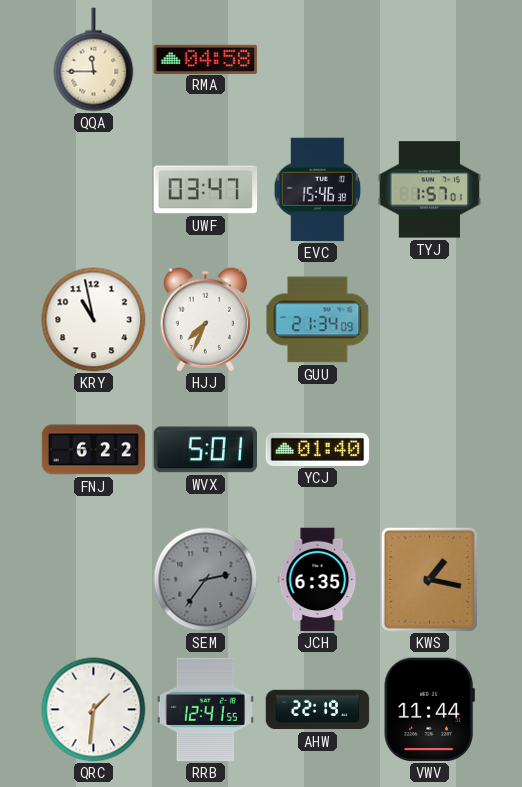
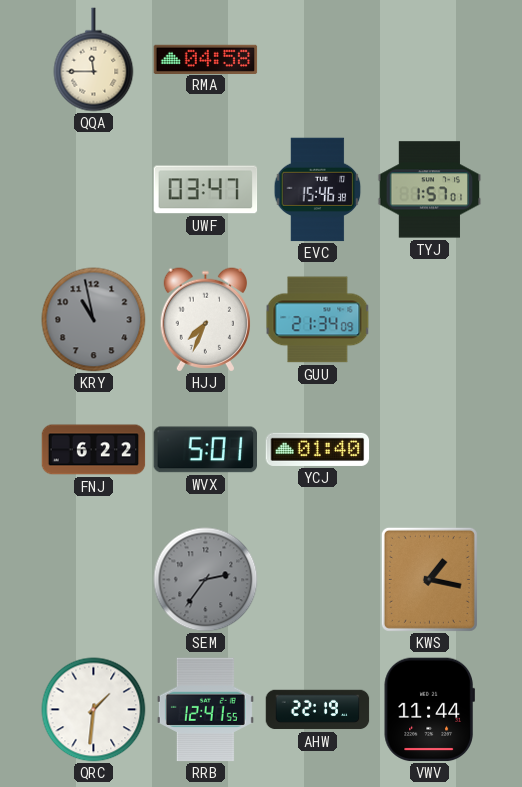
KRY dial: white -> grey (94, 320)
JCH: 6:35 -> none (318, 580)
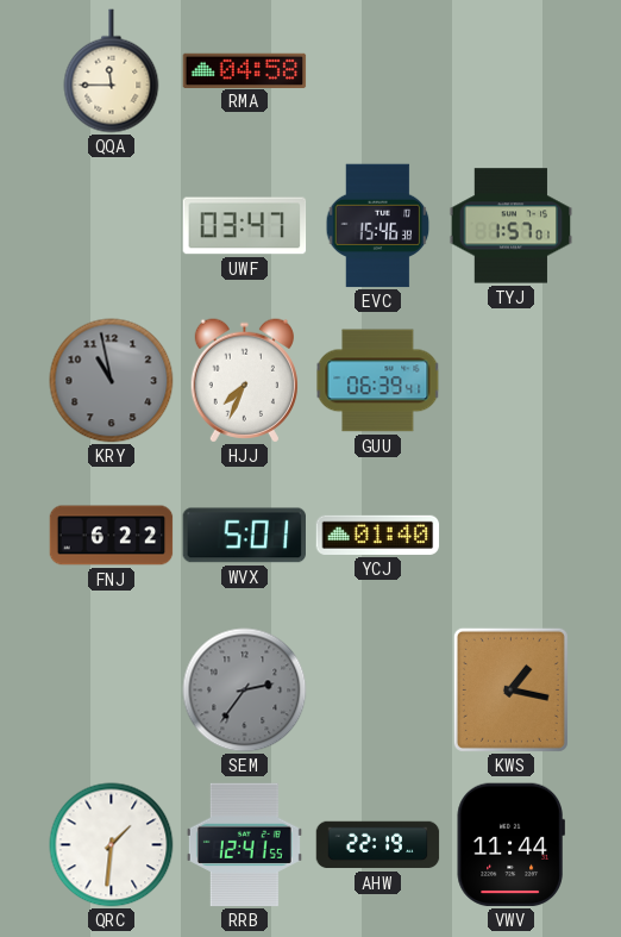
GUU: 21:34 -> 06:39 (378, 381)
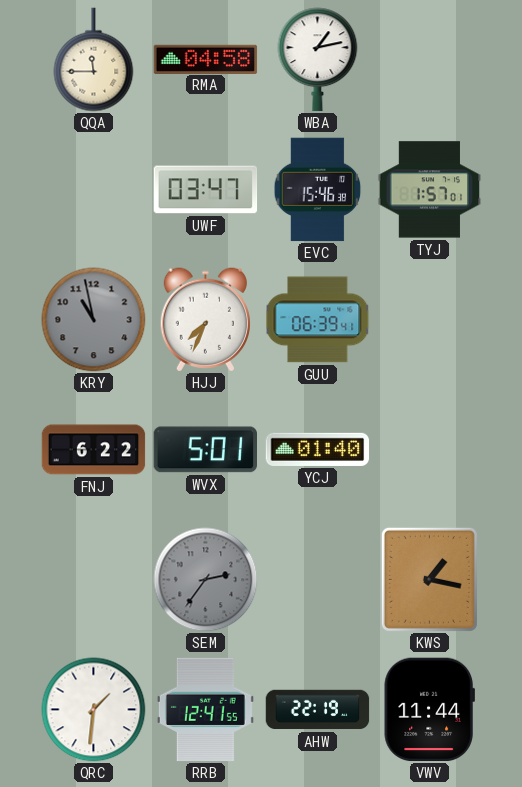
WBA: none -> 1:13 (318, 60)
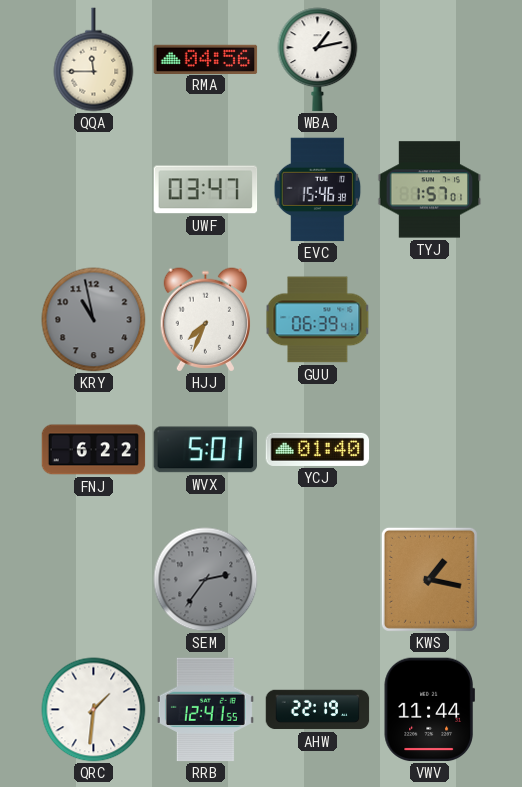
RMA: 04:58 -> 04:56 (206, 59)
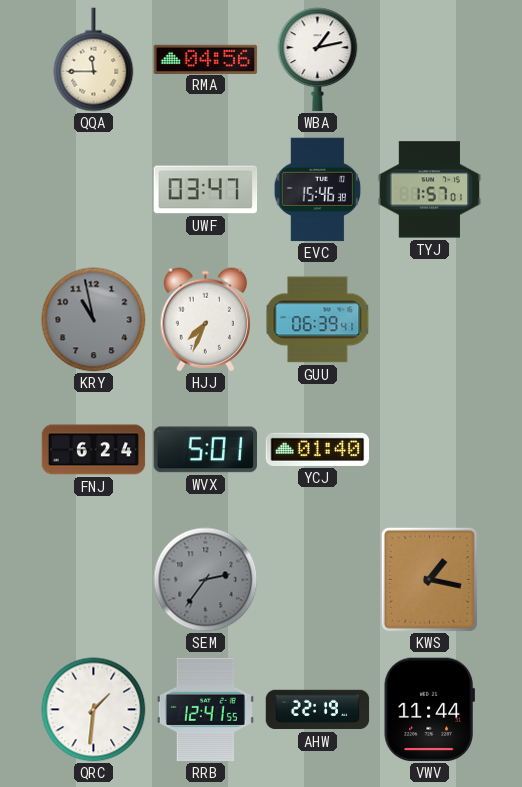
FNJ: 6:22 -> 6:24 (94, 450)
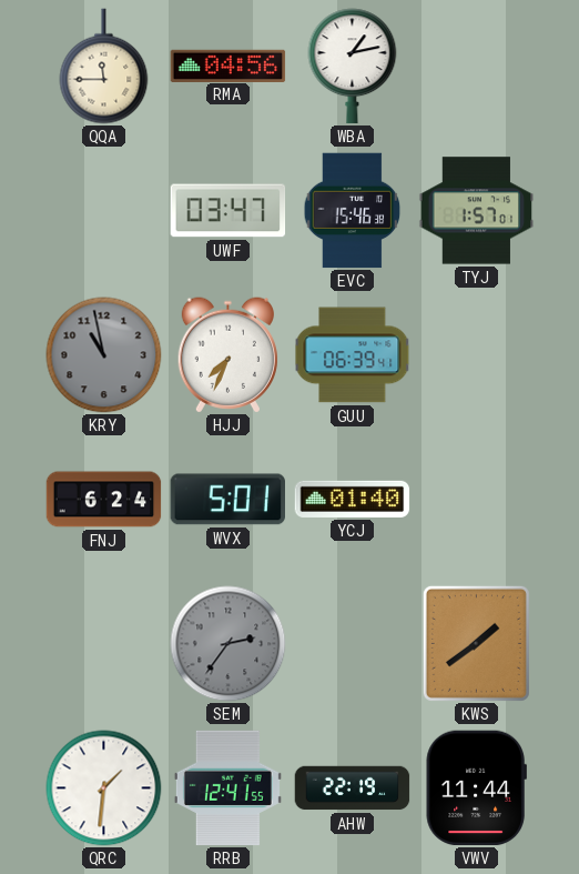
KWS: 1:17 -> 1:39 (476, 643)
